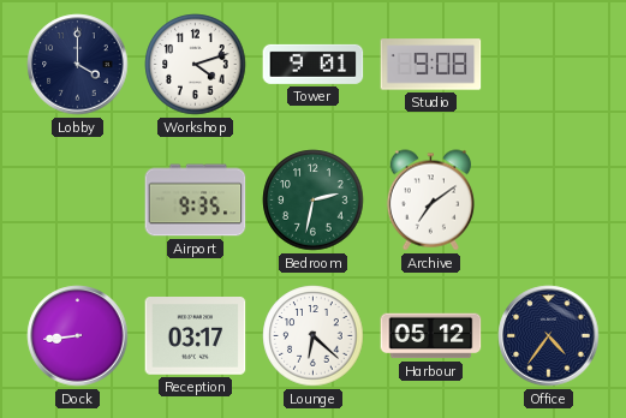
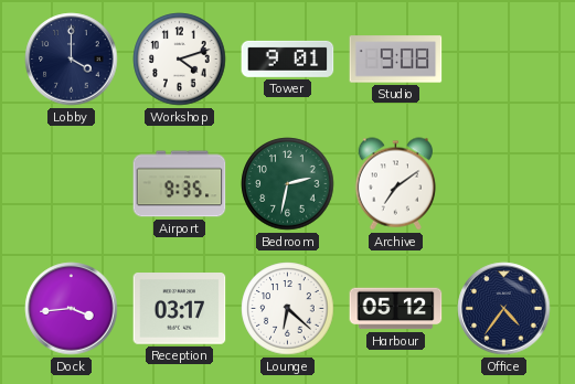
Dock: 8:44 -> 3:44 (72, 309)
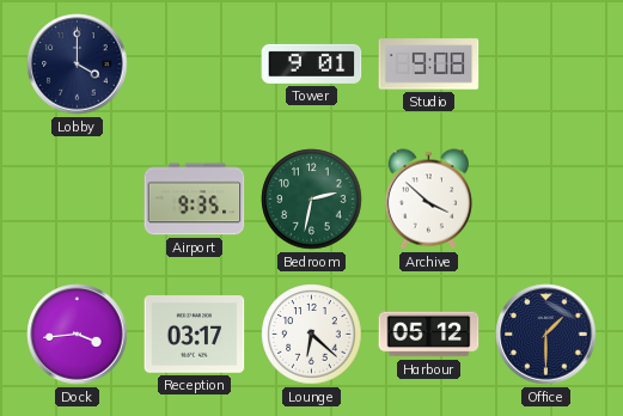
Workshop: 4:12 -> none (180, 60)
Archive: 7:09 -> 3:52 (428, 200)
Office: 4:36 -> 1:30 (546, 335)
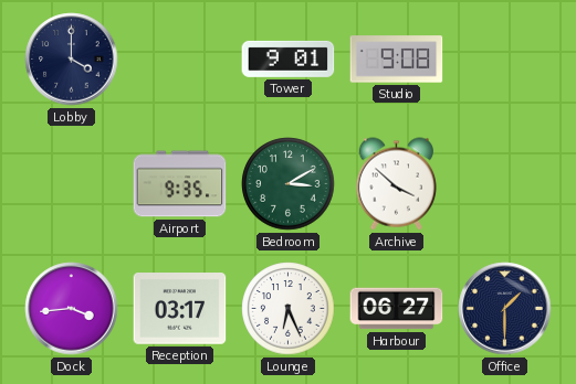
Bedroom: 2:32 -> 3:10 (289, 184)
Lounge: 6:22 -> 6:26 (289, 309)
Harbour: 05:12 -> 06:27 (397, 309)
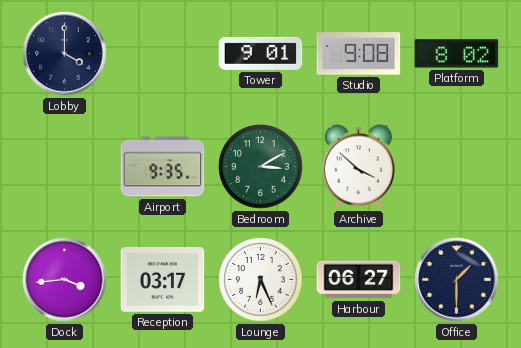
Platform: none -> 8:02 (457, 54)
